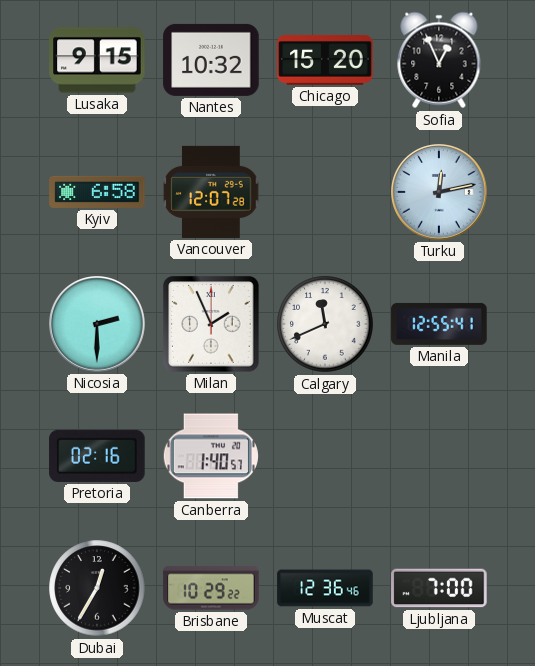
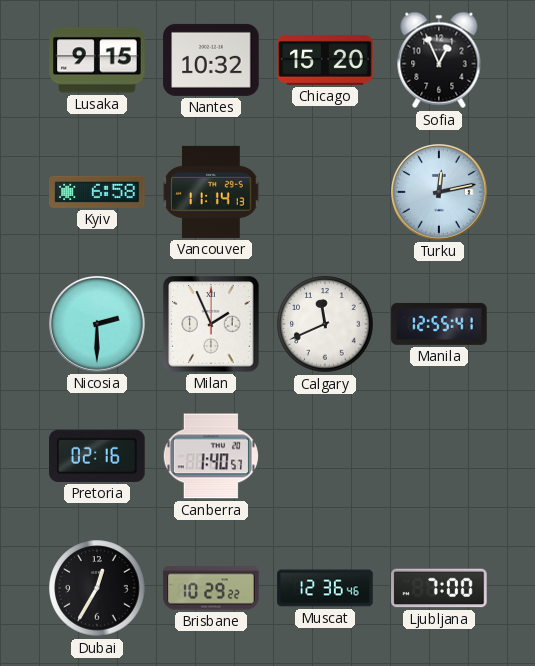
Vancouver: 12:07 -> 11:14 (211, 192)
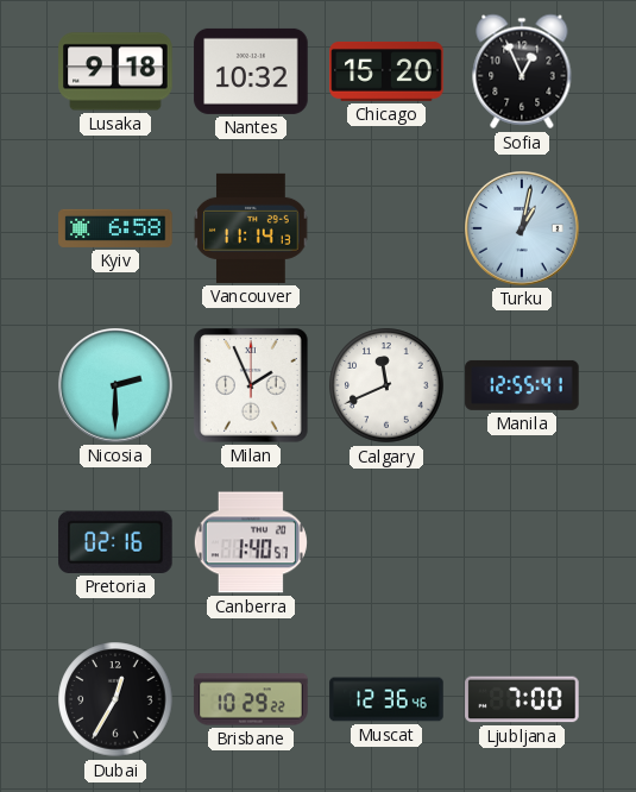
Lusaka: 9:15 -> 9:18 (115, 71)
Turku: 12:13 -> 1:02 (523, 230)
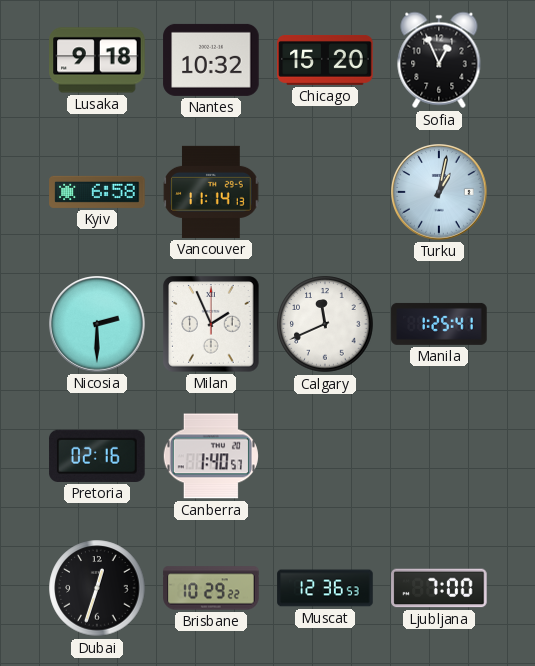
Manila: 12:55 -> 1:25 (439, 324)
Dubai: 12:35 -> 12:33 (97, 588)
Muscat: 12:36:46 -> 12:36:53 (325, 588)
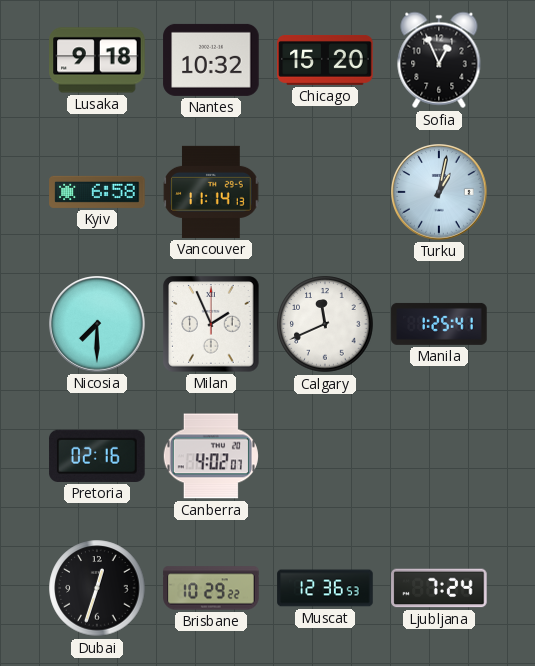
Nicosia: 2:30 -> 7:30 (98, 325)
Canberra: 1:40 -> 4:02 (211, 456)
Ljubljana: 7:00 -> 7:24 (439, 588)
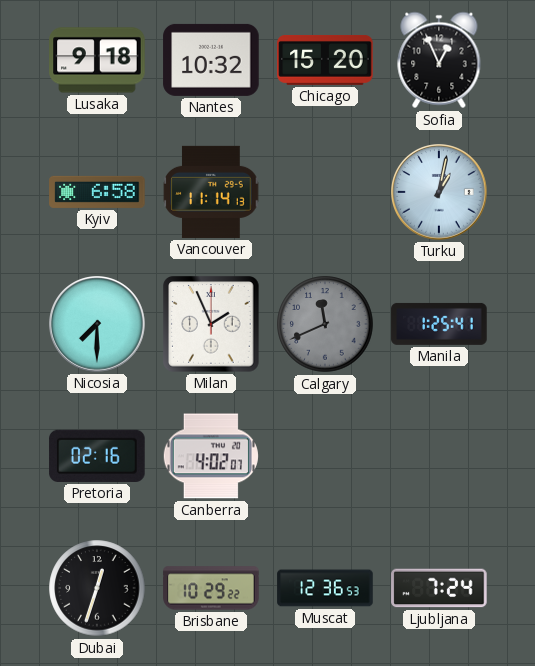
Calgary dial: white -> grey (325, 324)
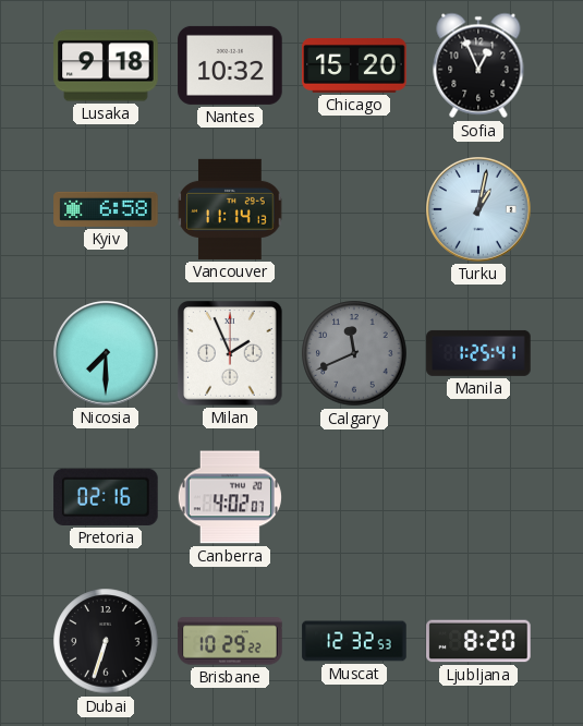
Dubai: 12:33 -> 6:33 (106, 641)
Muscat: 12:36 -> 12:32 (354, 641)
Ljubljana: 7:24 -> 8:20 (478, 641)
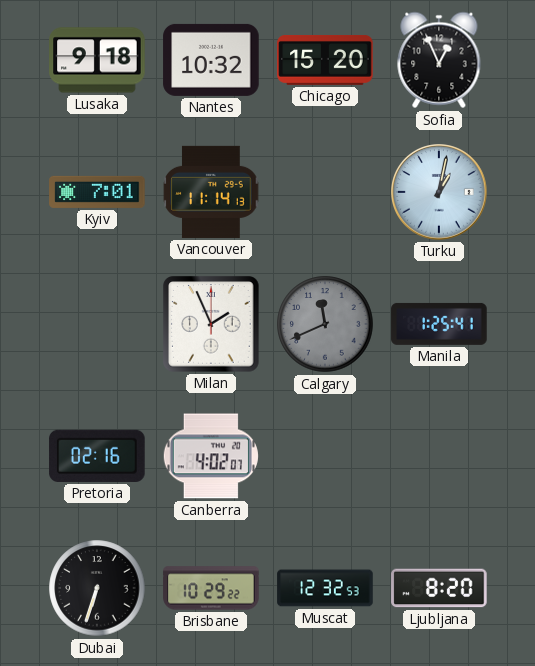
Kyiv: 6:58 -> 7:01 (97, 192)
Nicosia: 7:30 -> none (107, 354)
